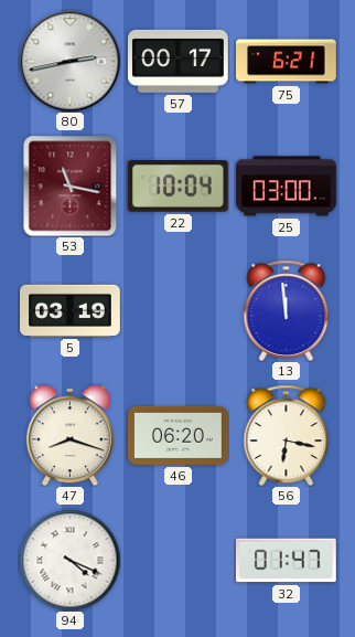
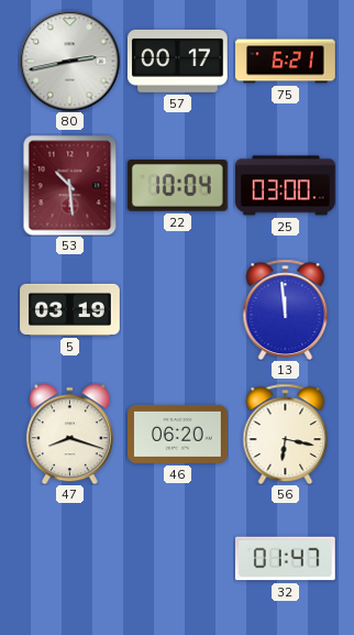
53: 11:17 -> 10:29 (70, 185)
94: 4:19 -> none (69, 560)
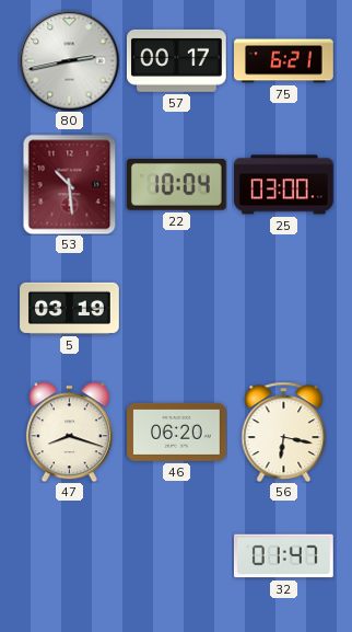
13: 11:59 -> none (286, 309)
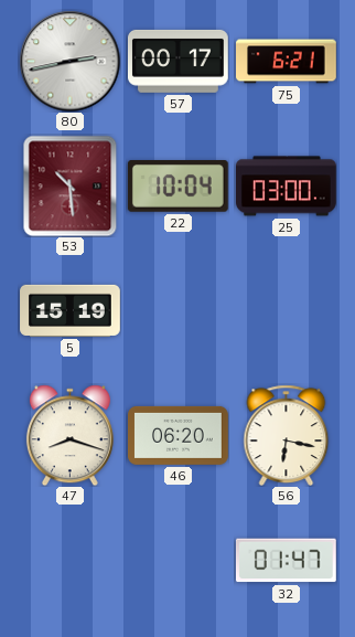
5: 03:19 -> 15:19 (71, 310)
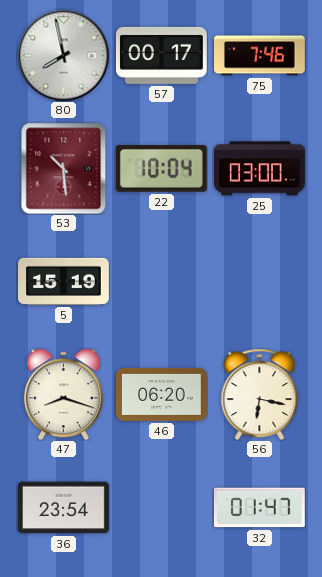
80: 2:43 -> 7:58 (63, 55)
75: 6:21 -> 7:46 (260, 56)
36: none -> 23:54 (64, 508)
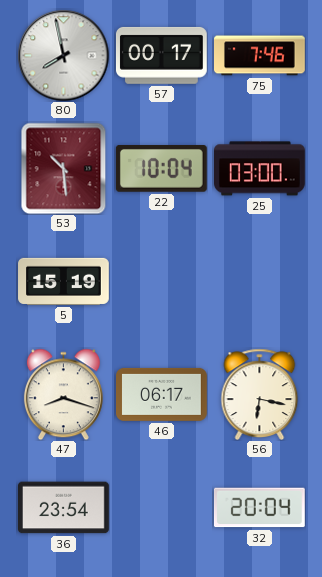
46: 06:20 -> 06:17 (162, 394)
32: 01:47 -> 20:04 (259, 508)
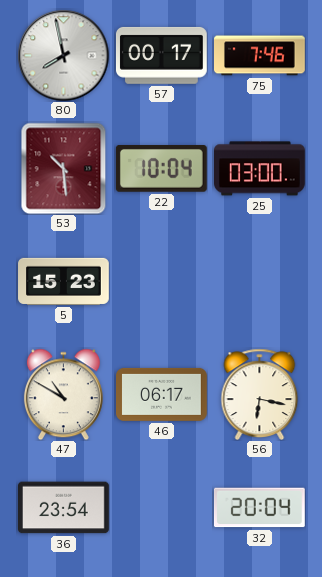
5: 15:19 -> 15:23 (64, 281)
47: 8:18 -> 10:50 (63, 394)
